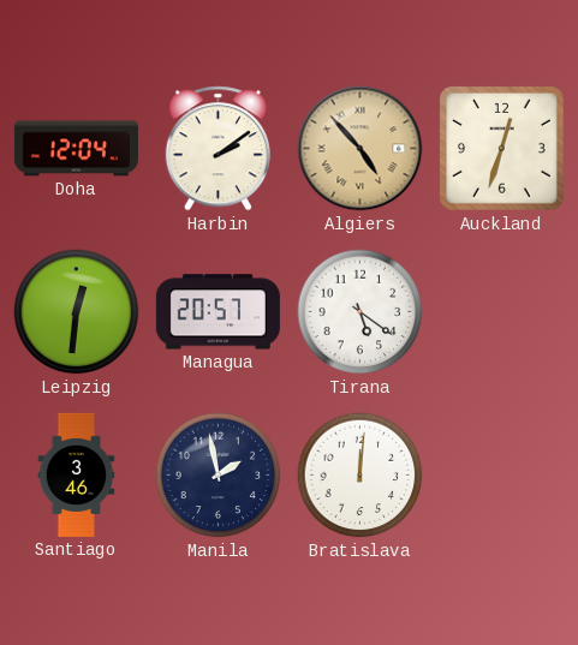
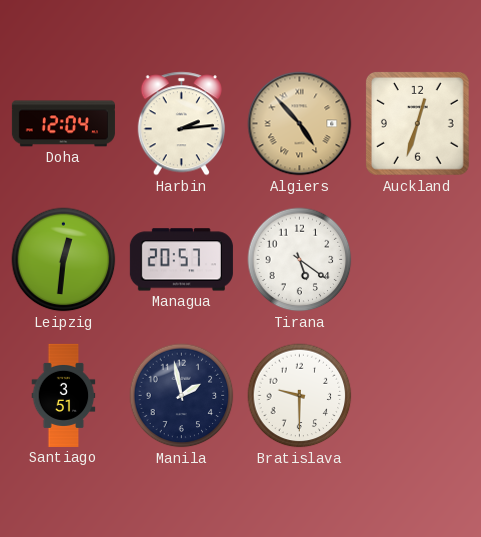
Harbin: 2:09 -> 2:14 (181, 124)
Santiago: 3:46 -> 3:51 (64, 395)
Bratislava: 12:01 -> 9:30 (300, 396)
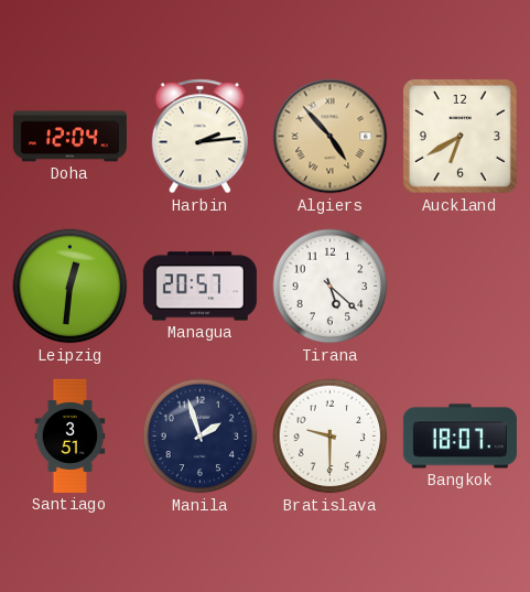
Auckland: 12:33 -> 6:40 (459, 136)
Tirana: 5:21 -> 5:22 (331, 287)
Manila: 1:58 -> 1:57 (201, 437)
Bangkok: none -> 18:07 (459, 437)
